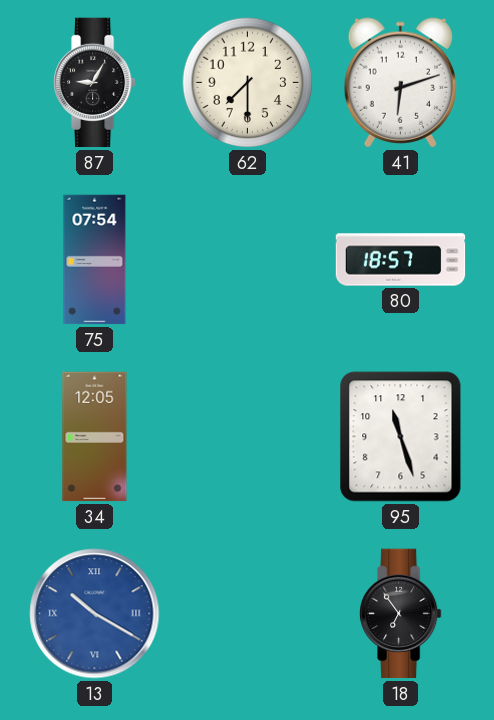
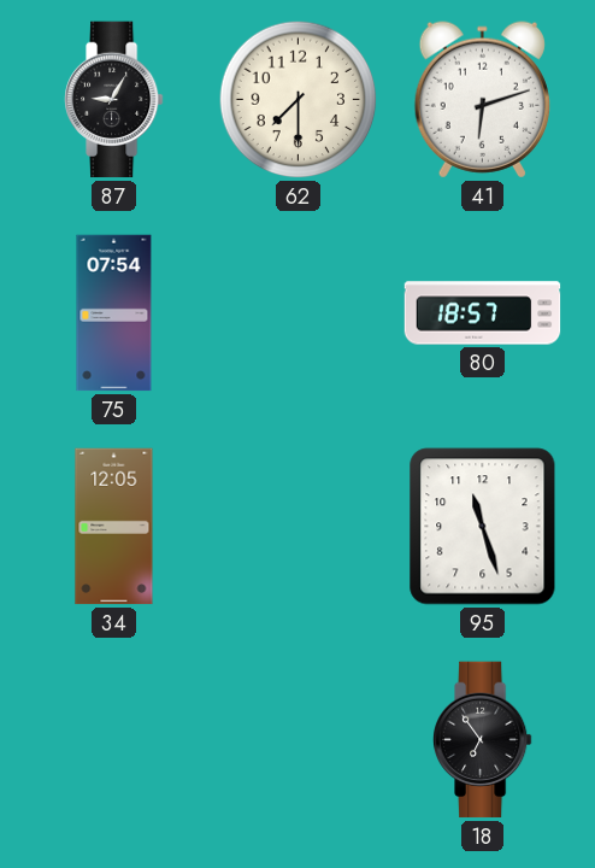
13: 10:20 -> none (95, 614)
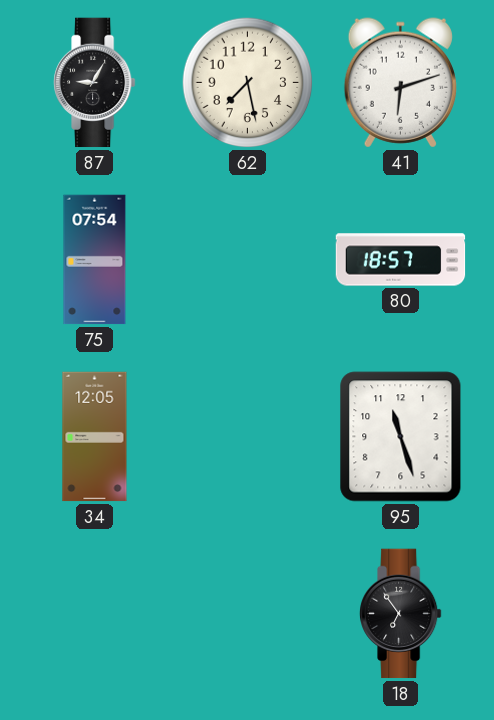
62: 7:30 -> 7:28 (248, 83)
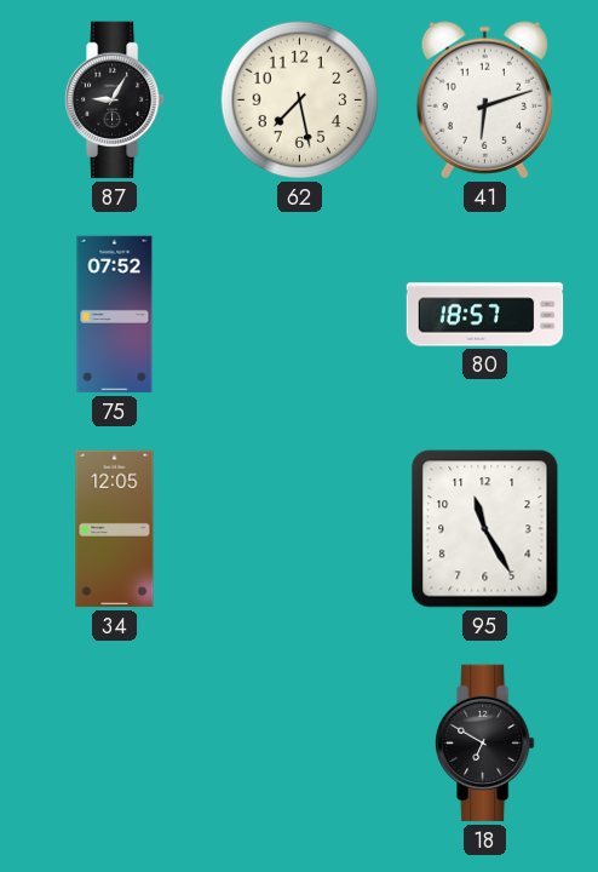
75: 07:54 -> 07:52 (115, 315)
95: 11:27 -> 11:25 (485, 529)
18: 6:54 -> 6:50 (485, 744)
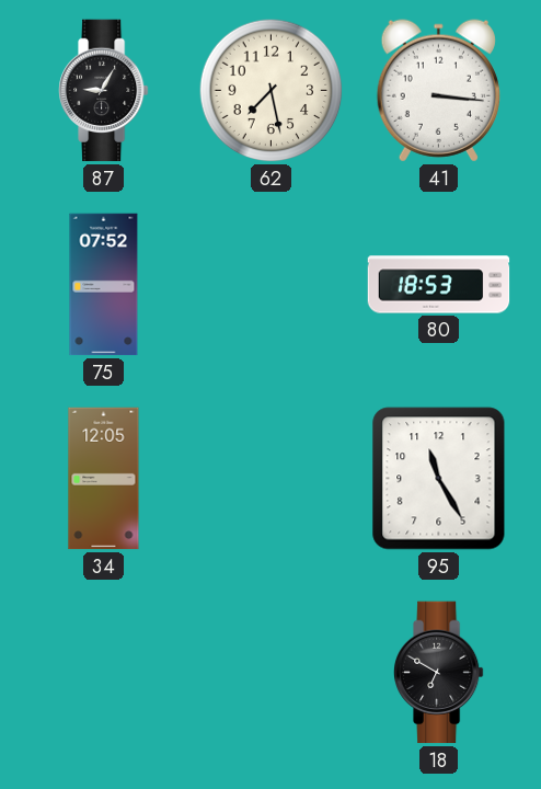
41: 6:12 -> 3:16 (438, 91)
80: 18:57 -> 18:53 (439, 285)
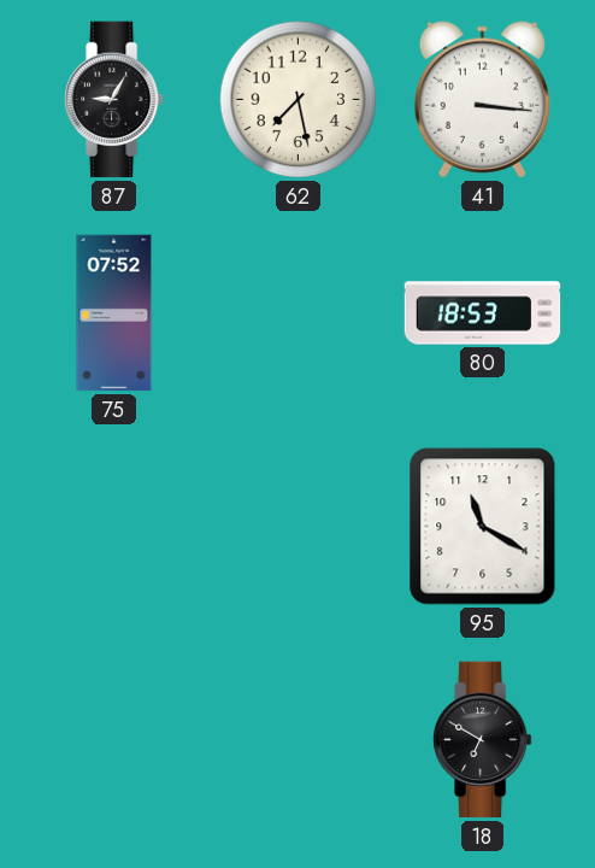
34: 12:05 -> none (104, 479)
95: 11:25 -> 11:20 (483, 527)
